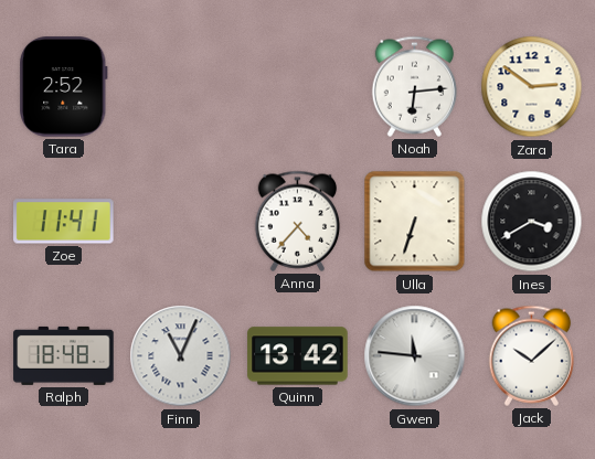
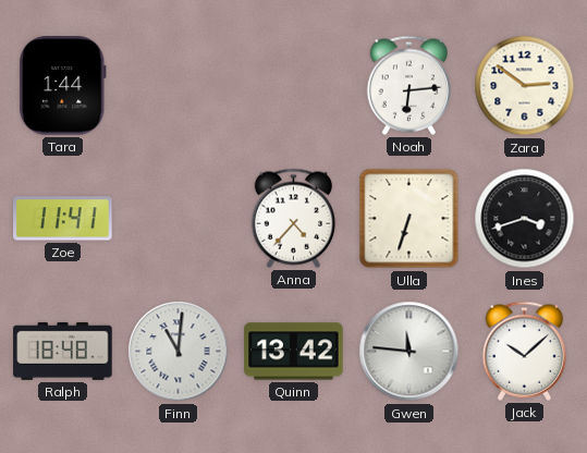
Tara: 2:52 -> 1:44 (63, 86)
Ines: 3:40 -> 3:42 (525, 219)
Finn: 11:04 -> 11:01 (179, 352)
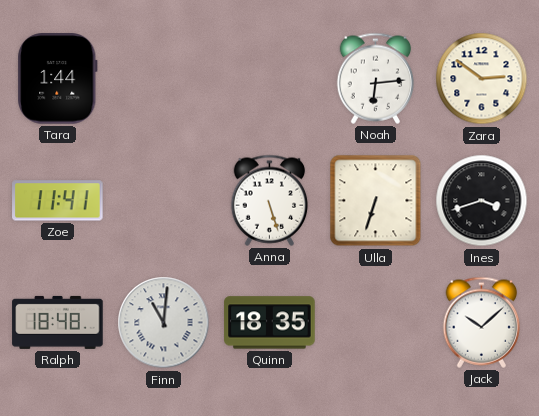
Anna: 4:37 -> 5:27 (270, 200)
Quinn: 13:42 -> 18:35 (270, 323)
Gwen: 11:46 -> none (409, 352)
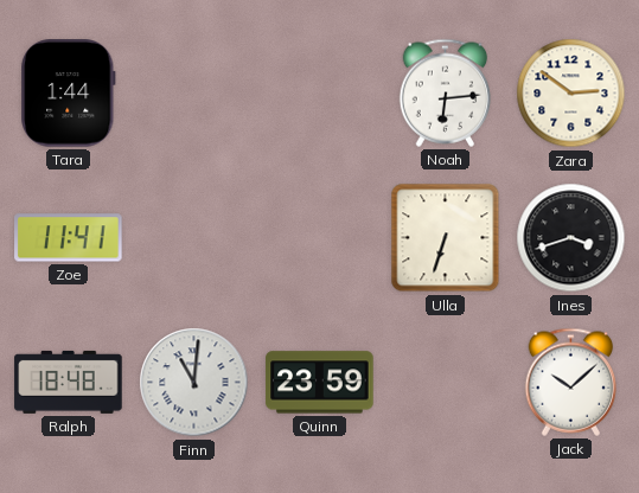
Anna: 5:27 -> none (270, 200)
Quinn: 18:35 -> 23:59 (320, 383)
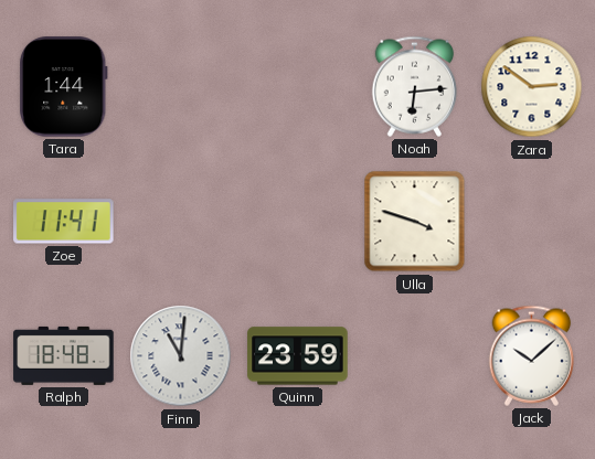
Ulla: 6:33 -> 3:48 (415, 222)
Ines: 3:42 -> none (571, 238)
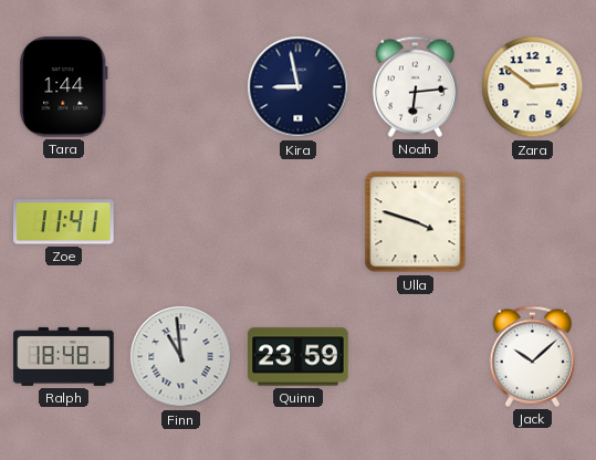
Kira: none -> 8:58 (299, 87)
Finn: 11:01 -> 10:59 (181, 357)
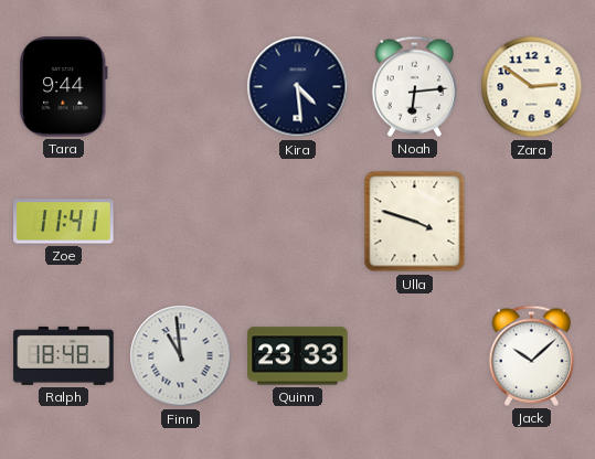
Tara: 1:44 -> 9:44 (64, 87)
Kira: 8:58 -> 4:29 (298, 87)
Quinn: 23:59 -> 23:33 (298, 356)
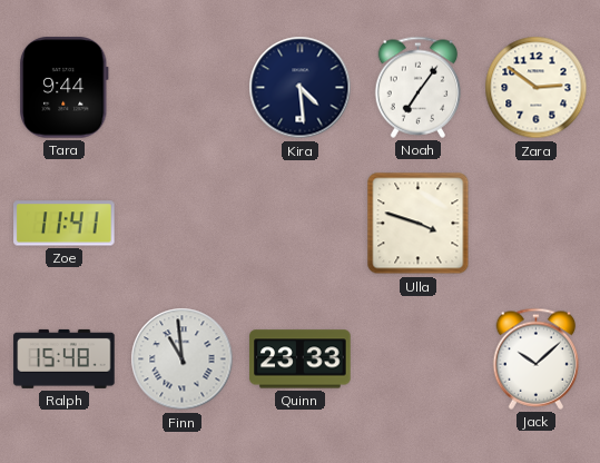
Noah: 6:14 -> 7:06 (419, 87)
Ralph: 18:48 -> 15:48 (65, 358)
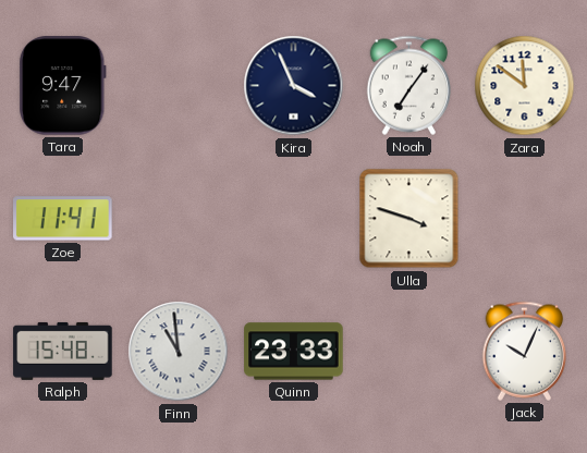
Tara: 9:44 -> 9:47 (63, 86)
Kira: 4:29 -> 3:56 (294, 86)
Zara: 2:51 -> 11:51 (525, 86)
Jack: 10:08 -> 10:04 (525, 351)
